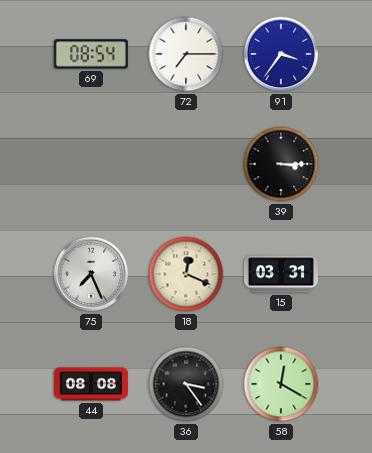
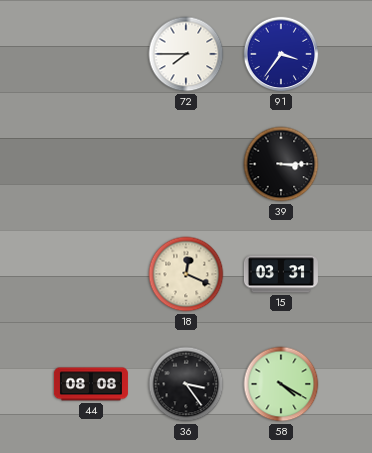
69: 08:54 -> none (91, 54)
72: 7:15 -> 7:45 (186, 54)
75: 7:26 -> none (91, 274)
58: 12:20 -> 4:20 (281, 384)
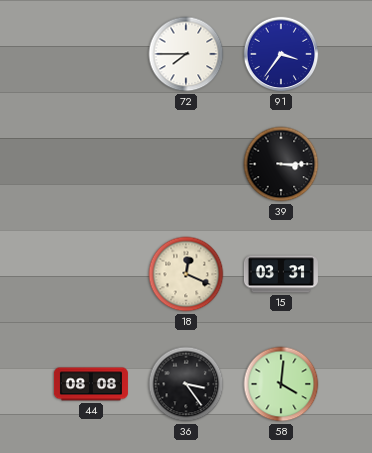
58: 4:20 -> 4:01 (281, 384)
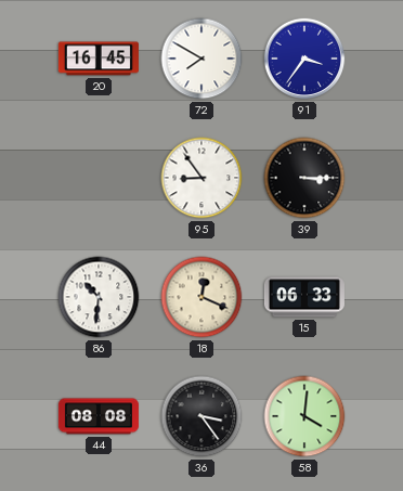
20: none -> 16:45 (99, 59)
72: 7:45 -> 7:50 (201, 59)
95: none -> 8:54 (201, 178)
86: none -> 10:31 (99, 297)
15: 03:31 -> 06:33 (304, 297)
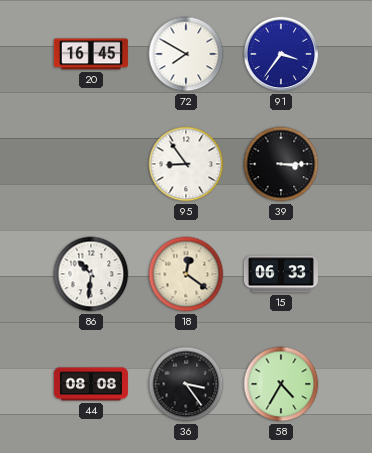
18: 12:19 -> 12:21 (186, 274)
58: 4:01 -> 4:35 (281, 384)
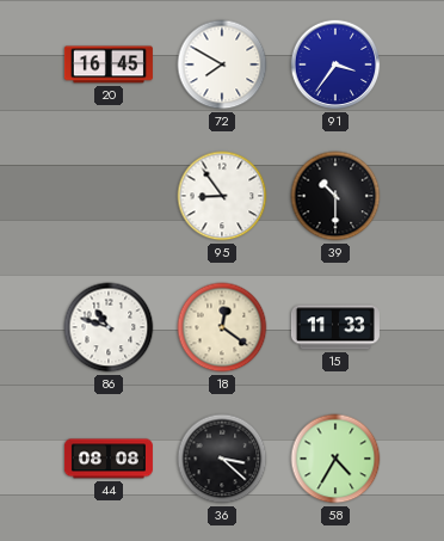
39: 3:15 -> 10:30 (335, 196)
86: 10:31 -> 10:48 (109, 327)
15: 06:33 -> 11:33 (335, 327)
36: 3:24 -> 3:22 (222, 459)
